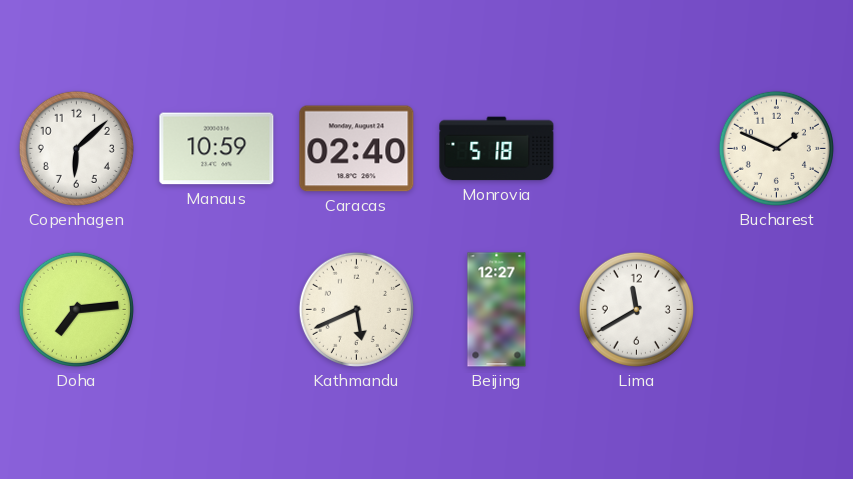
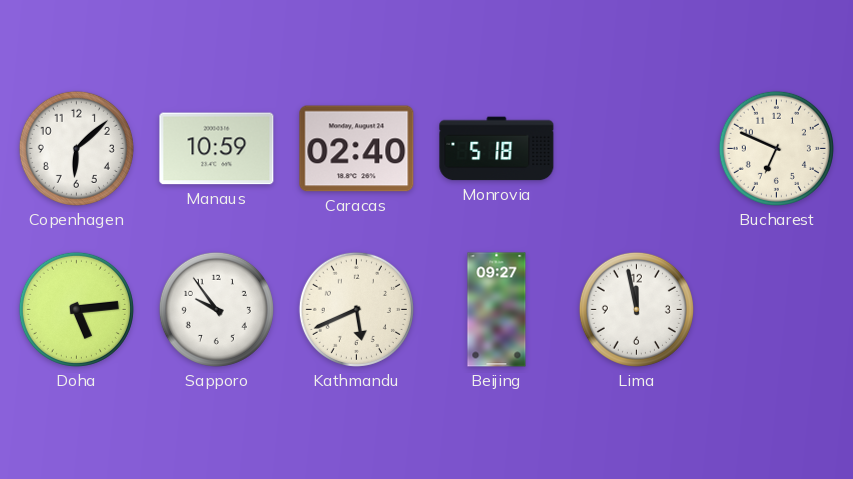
Bucharest: 1:49 -> 6:49 (776, 148)
Doha: 7:14 -> 5:14 (76, 309)
Sapporo: none -> 9:54 (216, 309)
Beijing: 12:27 -> 09:27 (497, 310)
Lima: 11:40 -> 11:58 (636, 309)
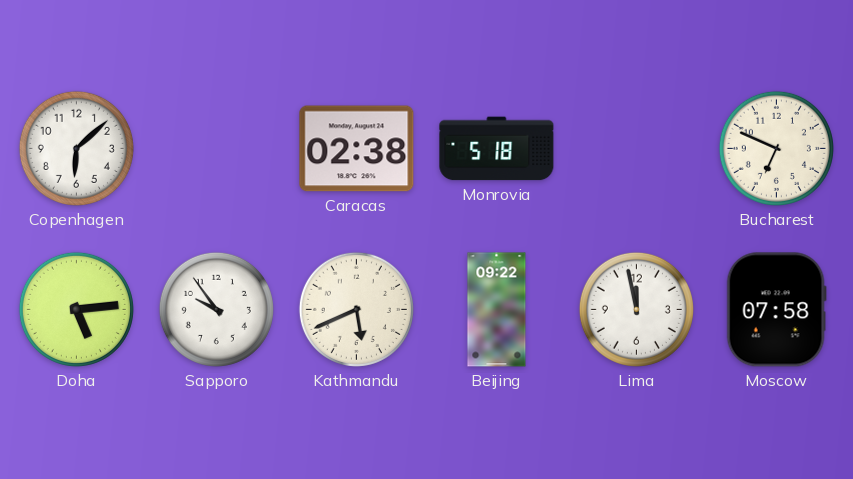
Manaus: 10:59 -> none (217, 149)
Caracas: 02:40 -> 02:38 (357, 149)
Beijing: 09:27 -> 09:22 (497, 310)
Moscow: none -> 07:58 (776, 310)
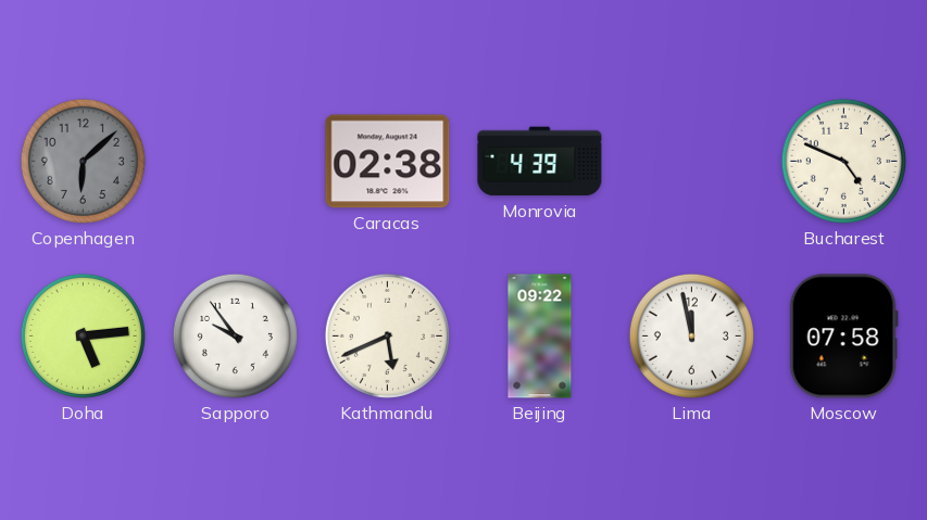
Copenhagen dial: white -> grey (83, 161)
Monrovia: 5:18 -> 4:39 (540, 162)
Bucharest: 6:49 -> 4:49 (843, 161)
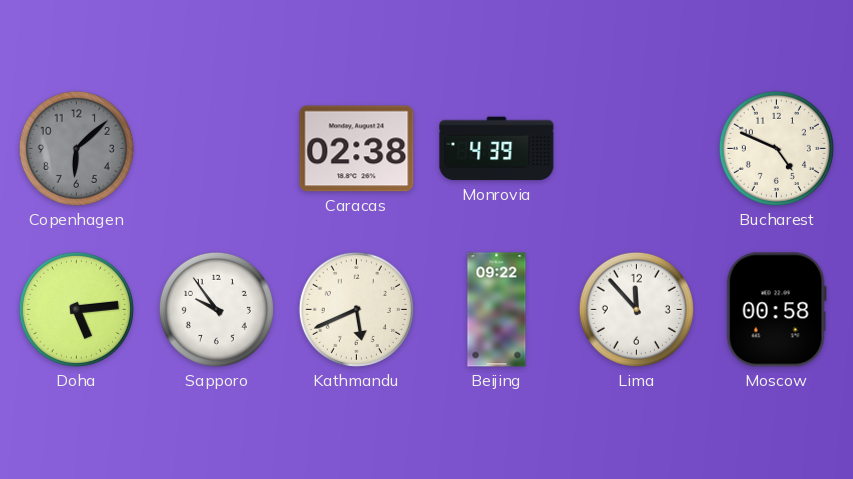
Lima: 11:58 -> 11:53 (636, 309)
Moscow: 07:58 -> 00:58 (776, 310)
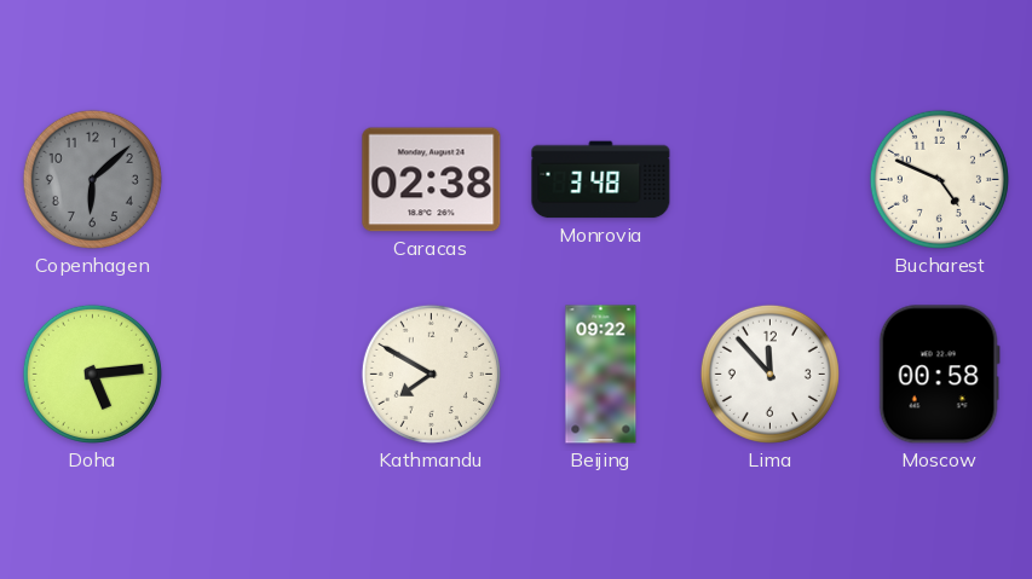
Monrovia: 4:39 -> 3:48 (601, 180)
Sapporo: 9:54 -> none (216, 309)
Kathmandu: 5:41 -> 7:50 (431, 374)
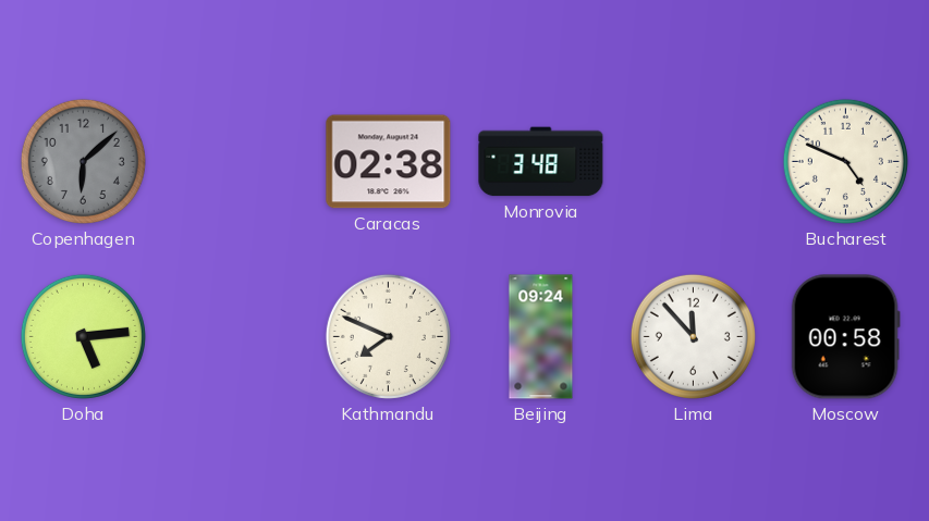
Kathmandu: 7:50 -> 7:49 (388, 336)
Beijing: 09:22 -> 09:24 (541, 337)
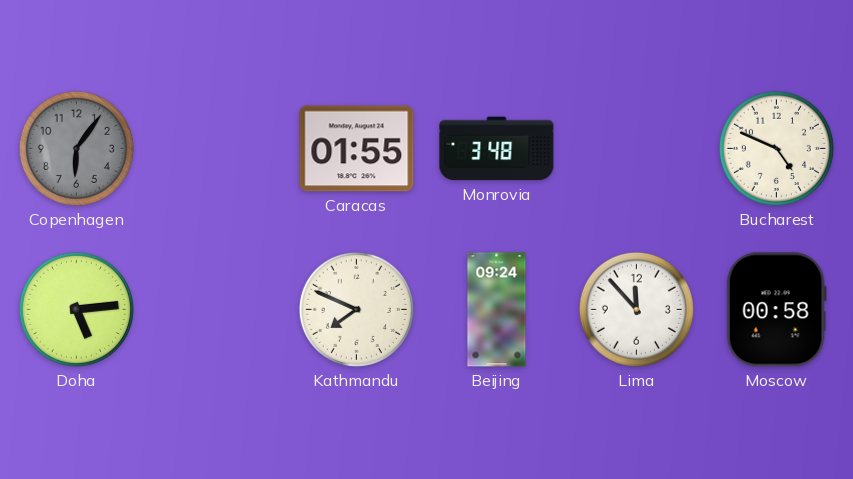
Copenhagen: 6:08 -> 6:06 (76, 148)
Caracas: 02:38 -> 01:55 (357, 149)
